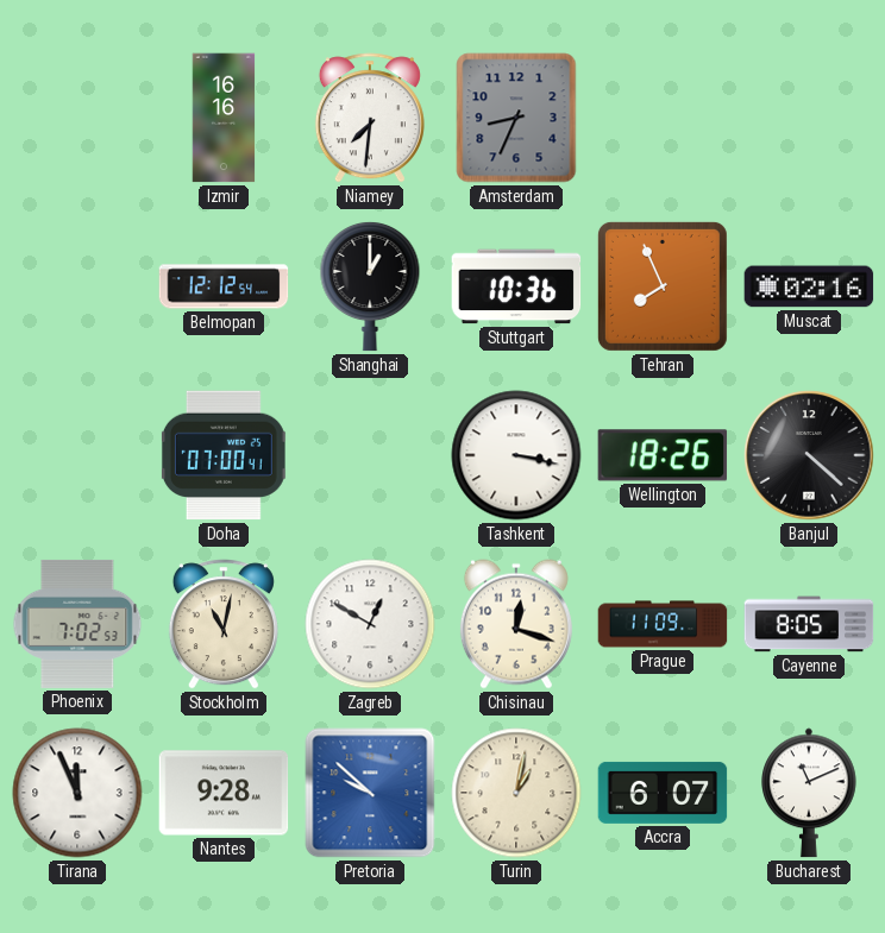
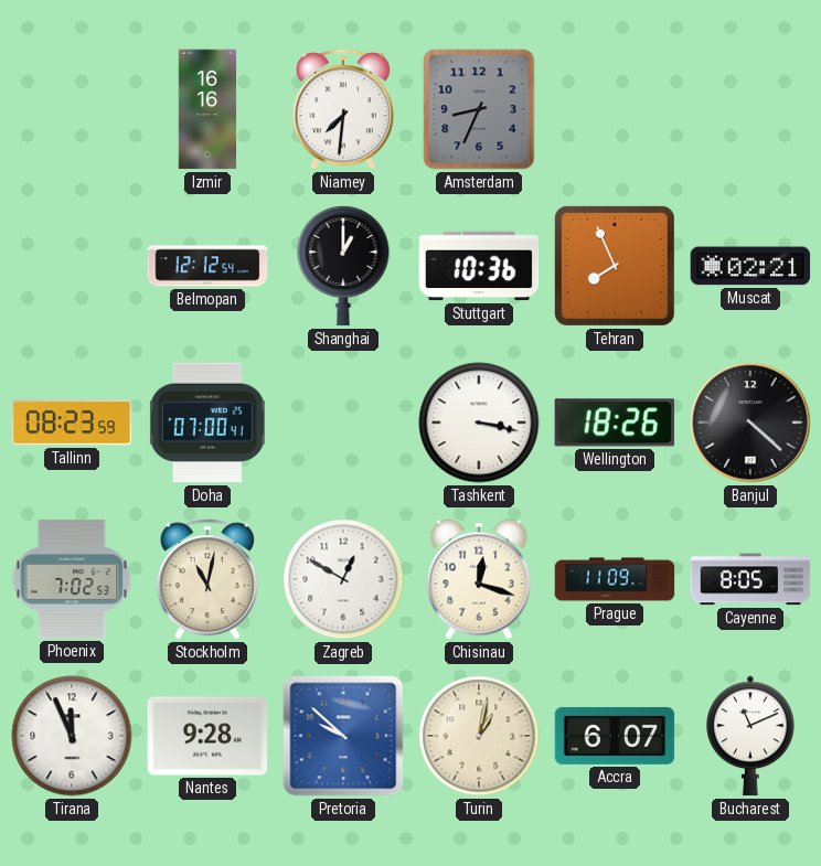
Muscat: 02:16 -> 02:21 (750, 266)
Tallinn: none -> 08:23 (72, 423)
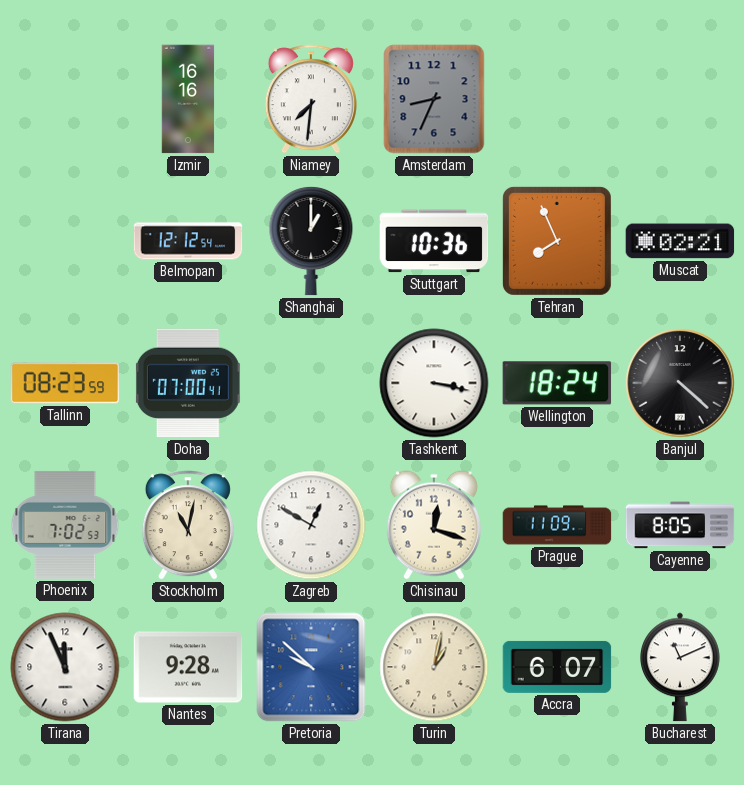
Wellington: 18:26 -> 18:24 (557, 383)
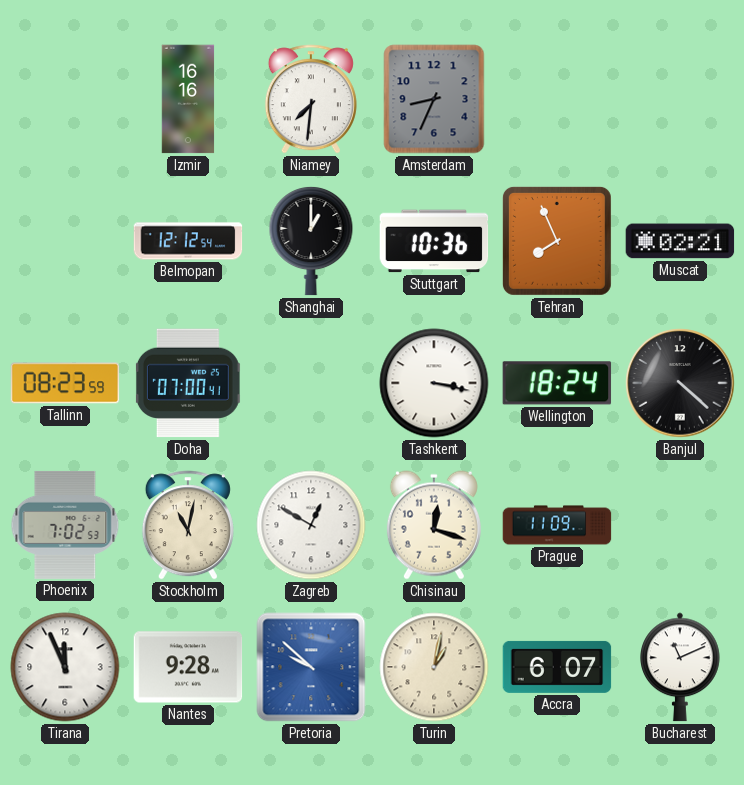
Cayenne: 8:05 -> none (680, 525)
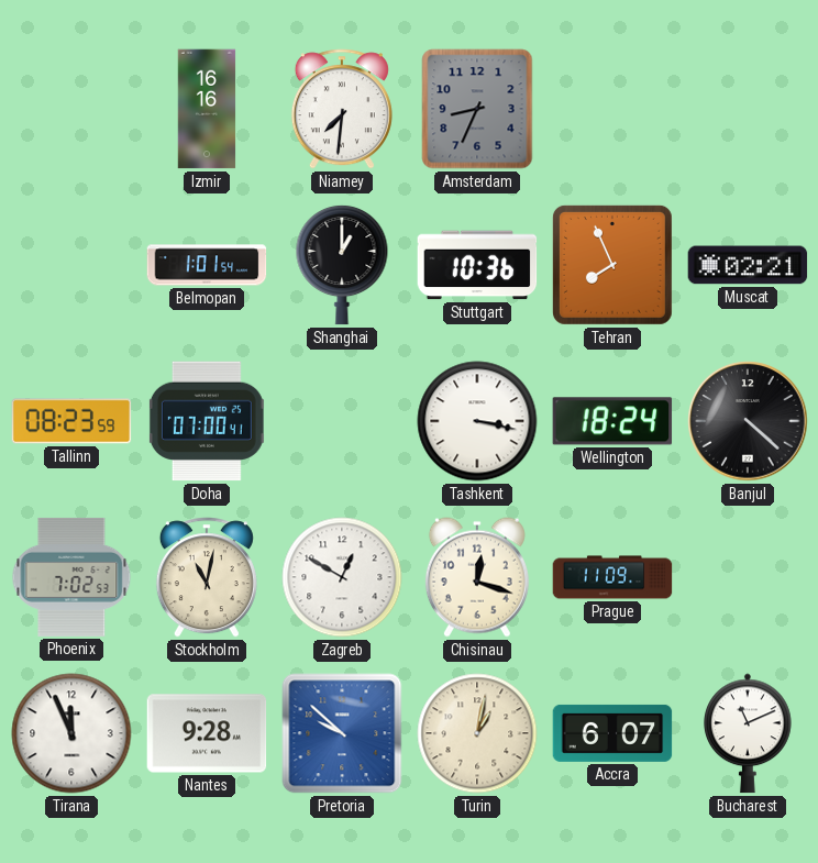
Belmopan: 12:12 -> 1:01 (207, 265)
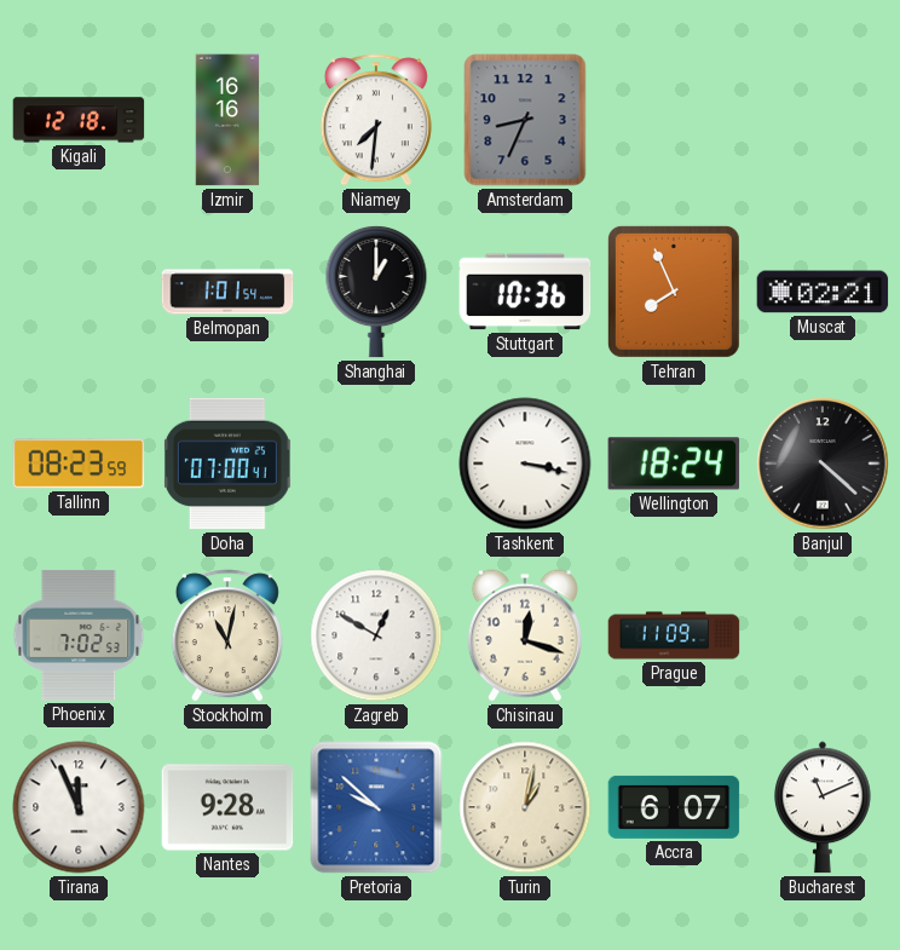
Kigali: none -> 12:18 (79, 120)
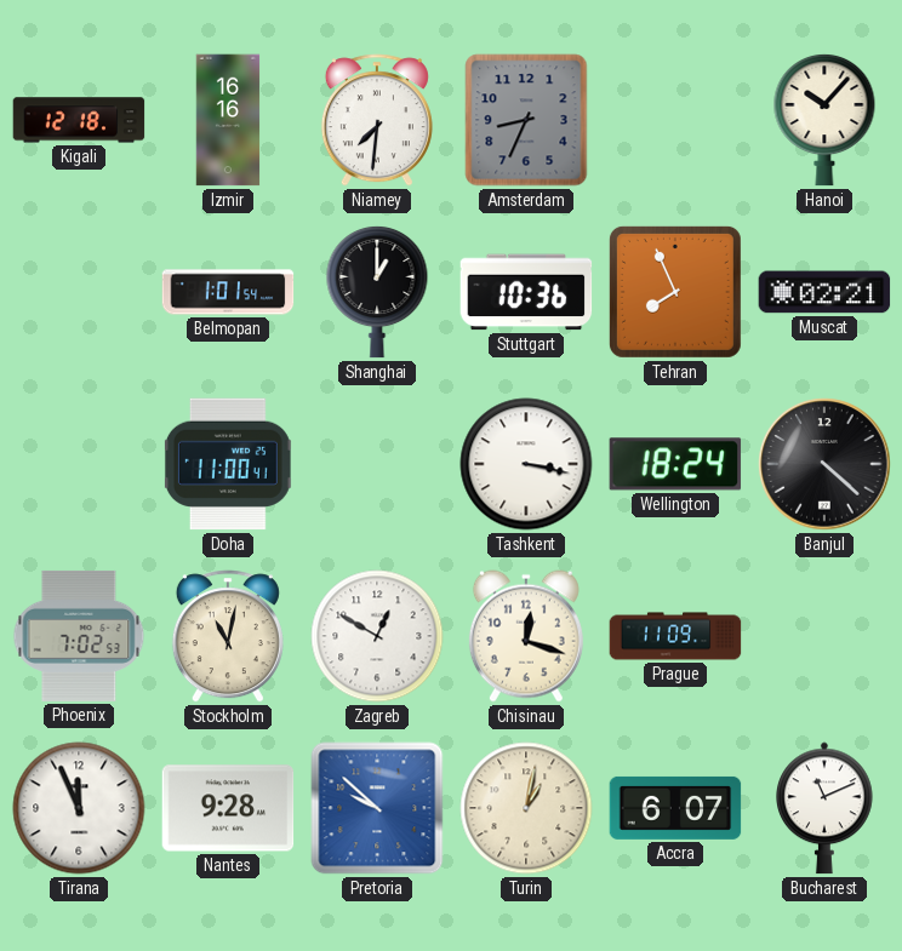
Hanoi: none -> 10:07 (824, 120)
Tallinn: 08:23 -> none (79, 464)
Doha: 07:00 -> 11:00 (228, 464)
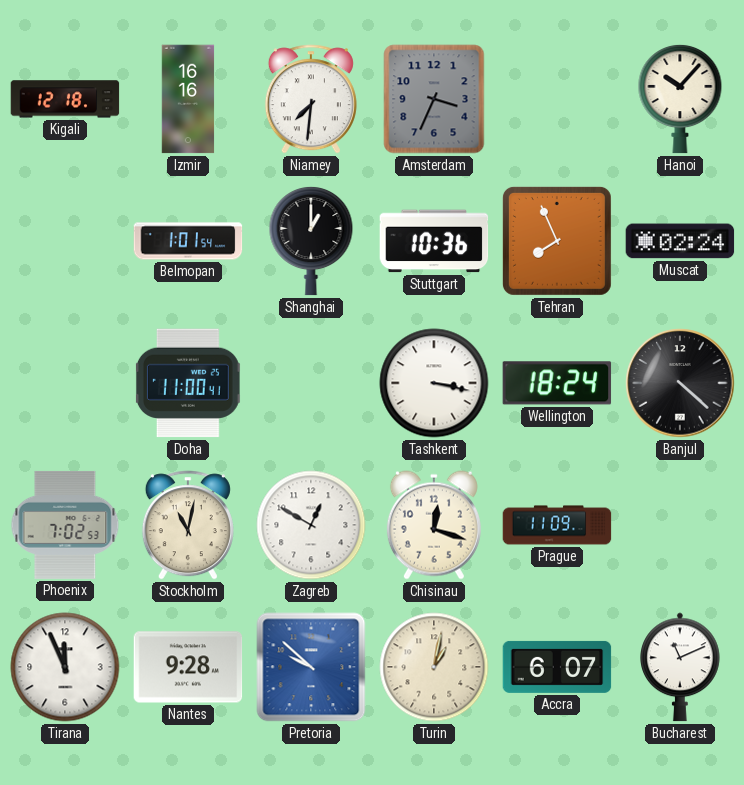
Amsterdam: 8:34 -> 3:34 (434, 99)
Muscat: 02:21 -> 02:24 (680, 241)
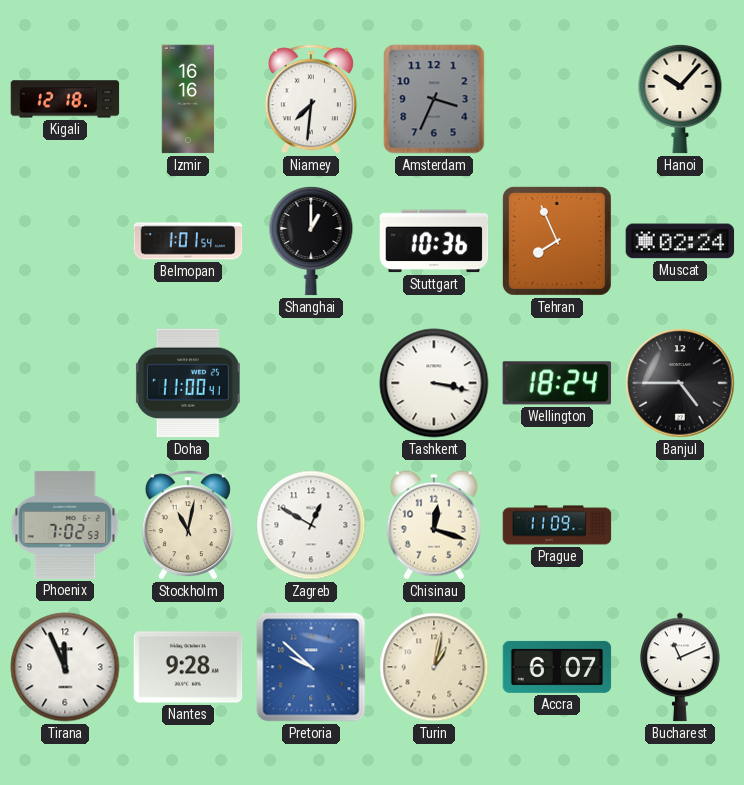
Banjul: 4:22 -> 4:45 (680, 383)
